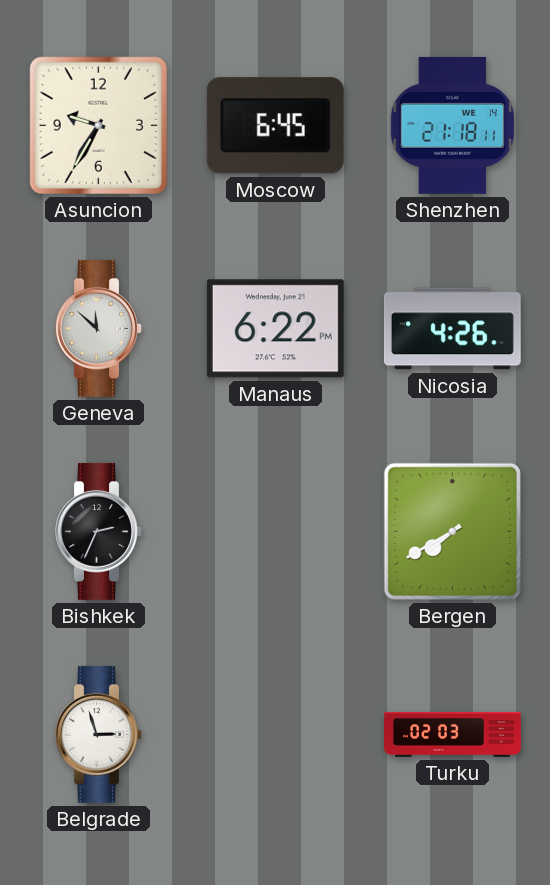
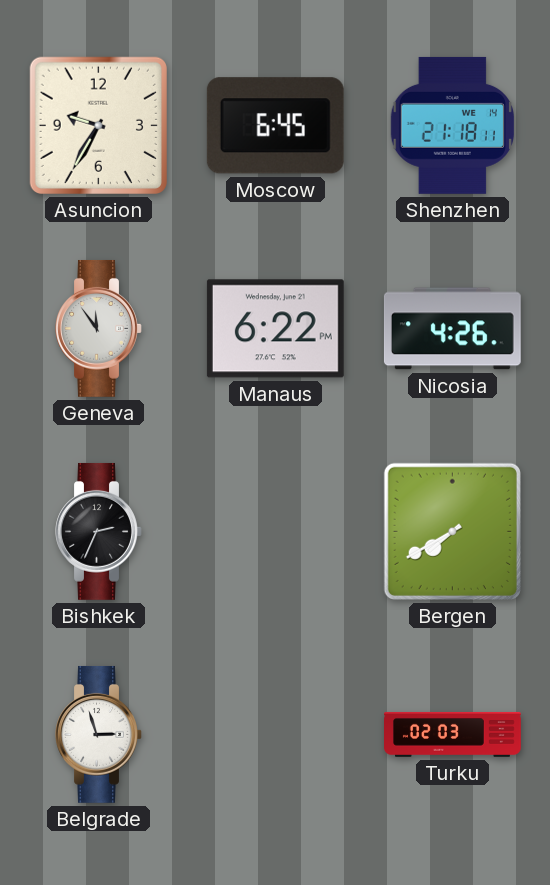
Geneva: 11:52 -> 11:54 (99, 328)
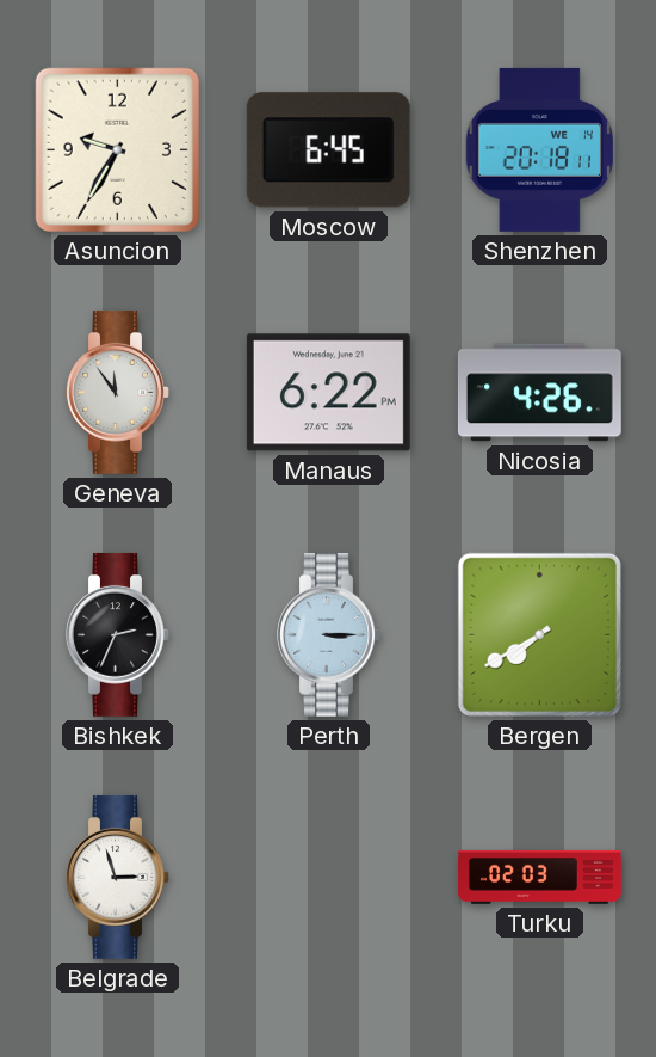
Shenzhen: 21:18 -> 20:18 (539, 149)
Perth: none -> 3:15 (329, 634)
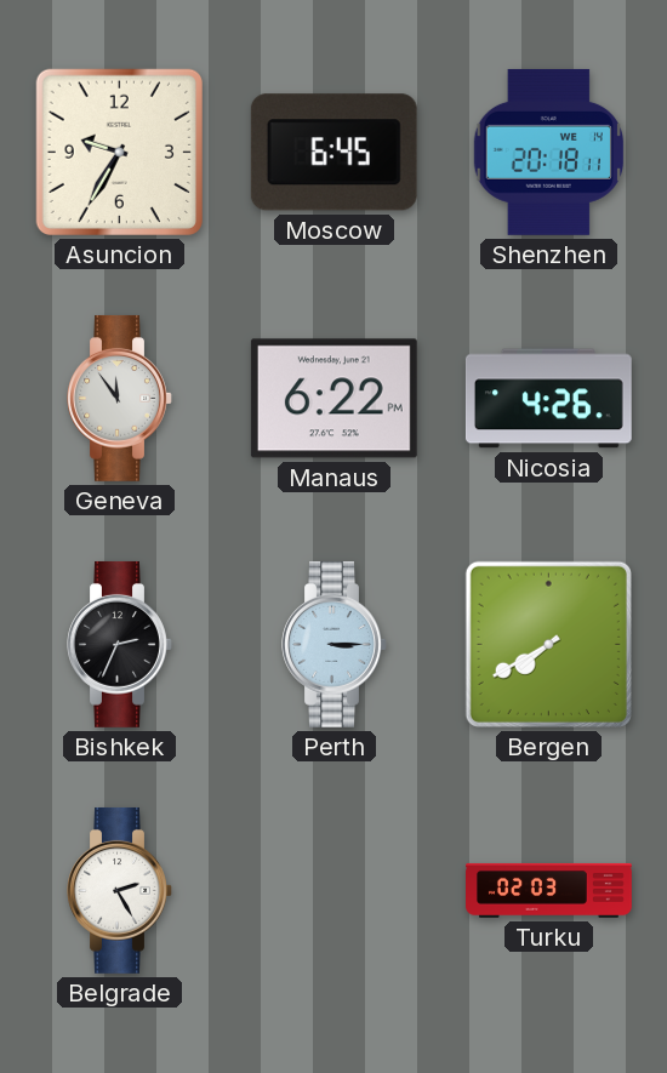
Belgrade: 2:57 -> 2:25 (120, 890)
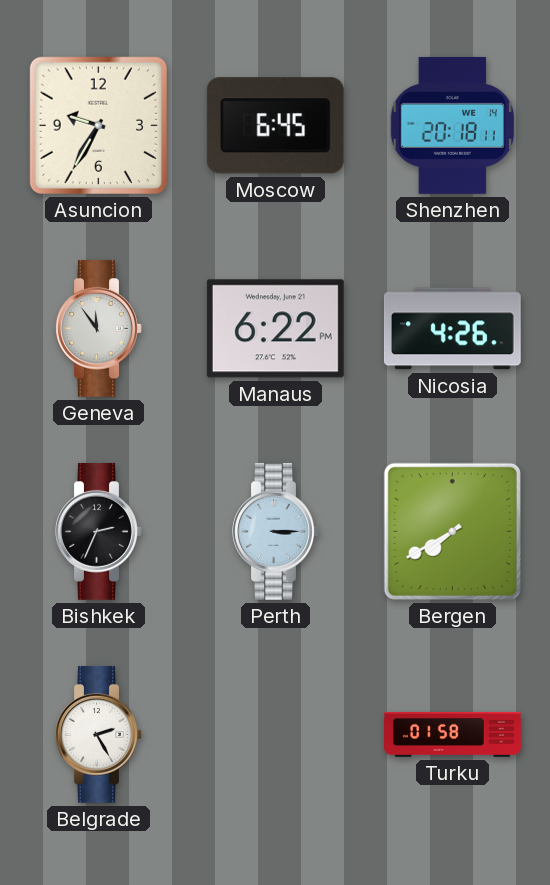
Turku: 02:03 -> 01:58 (453, 734)
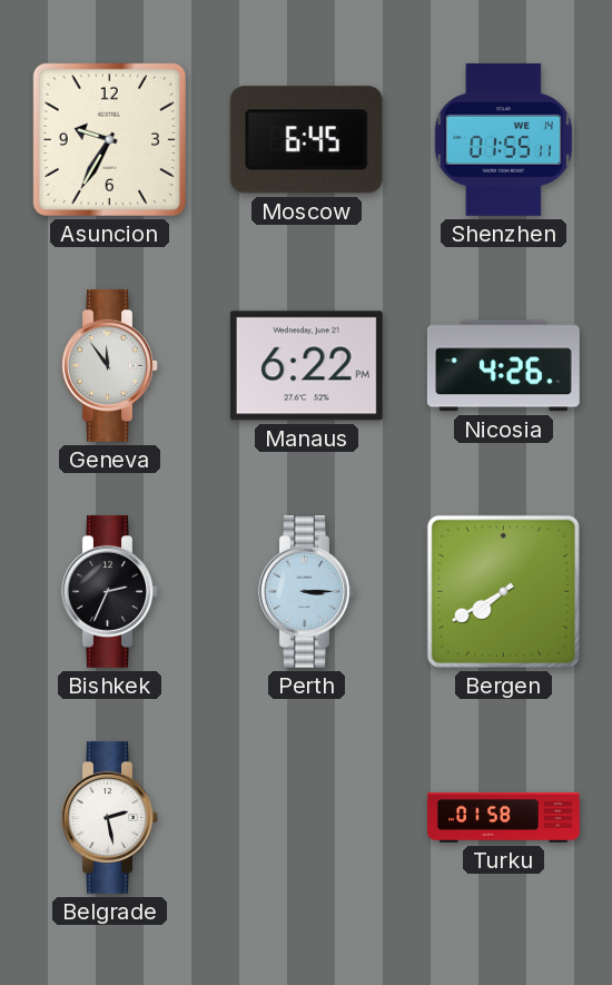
Shenzhen: 20:18 -> 01:55 (503, 139)
Belgrade: 2:25 -> 2:28 (110, 817)
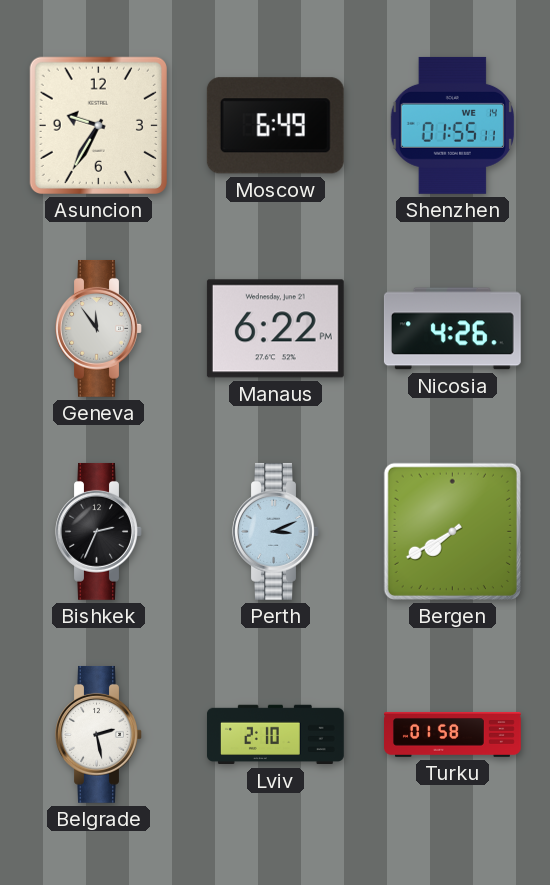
Moscow: 6:45 -> 6:49 (275, 126)
Perth: 3:15 -> 3:11 (276, 531)
Lviv: none -> 2:10 (275, 735)
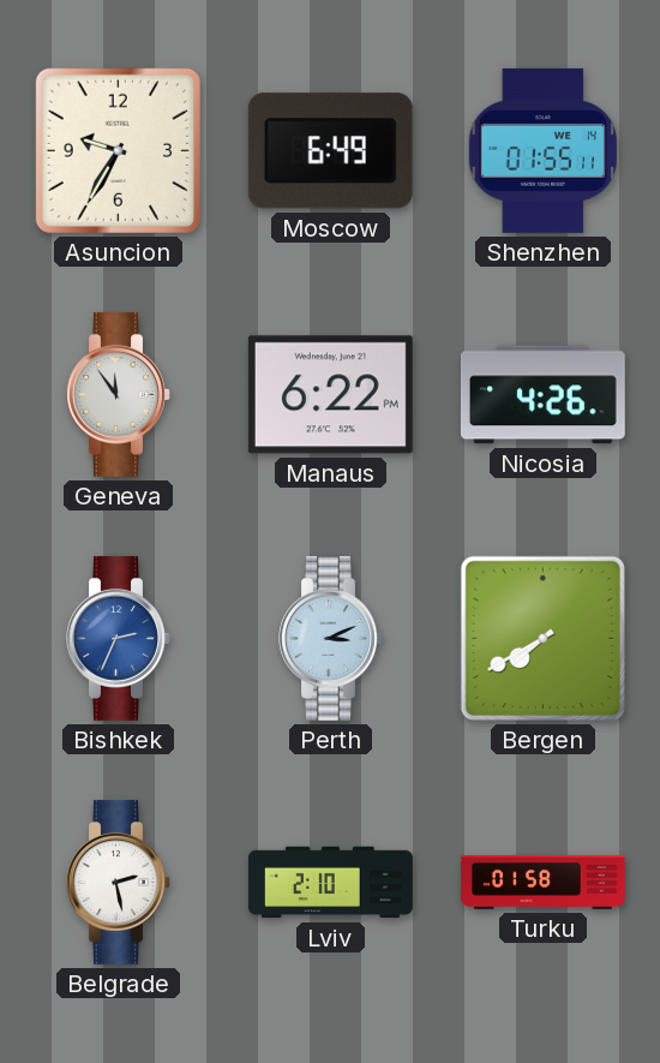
Bishkek dial: black -> blue (119, 638)
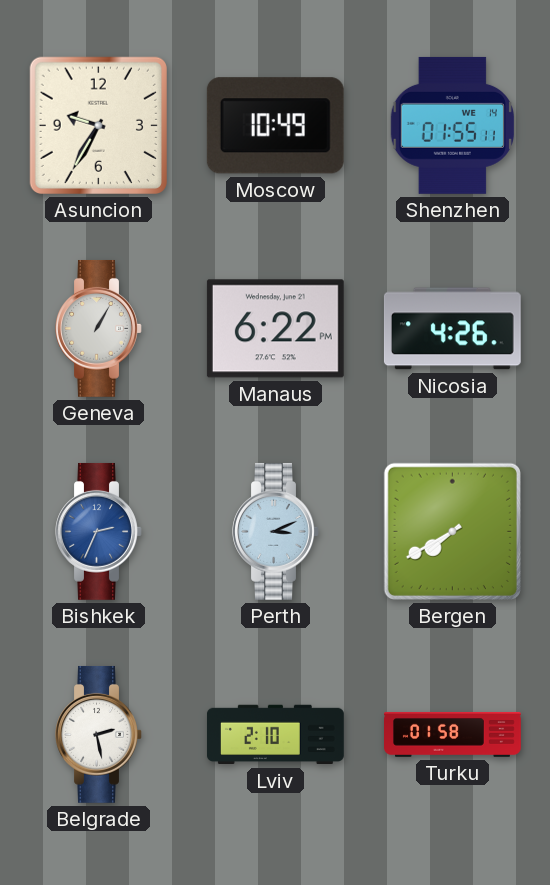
Moscow: 6:49 -> 10:49 (275, 126)
Geneva: 11:54 -> 1:05 (99, 328)
